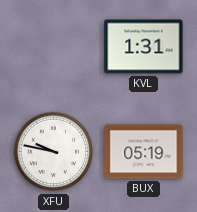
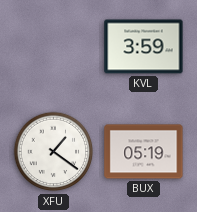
KVL: 1:31 -> 3:59 (144, 47)
XFU: 9:47 -> 1:21 (54, 152)
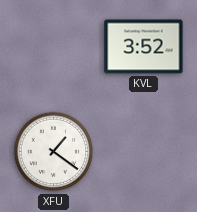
KVL: 3:59 -> 3:52 (144, 47)
BUX: 05:19 -> none (144, 152)
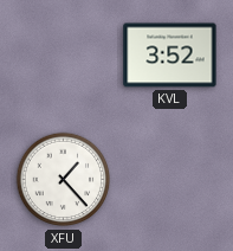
XFU: 1:21 -> 1:23 (64, 180)
